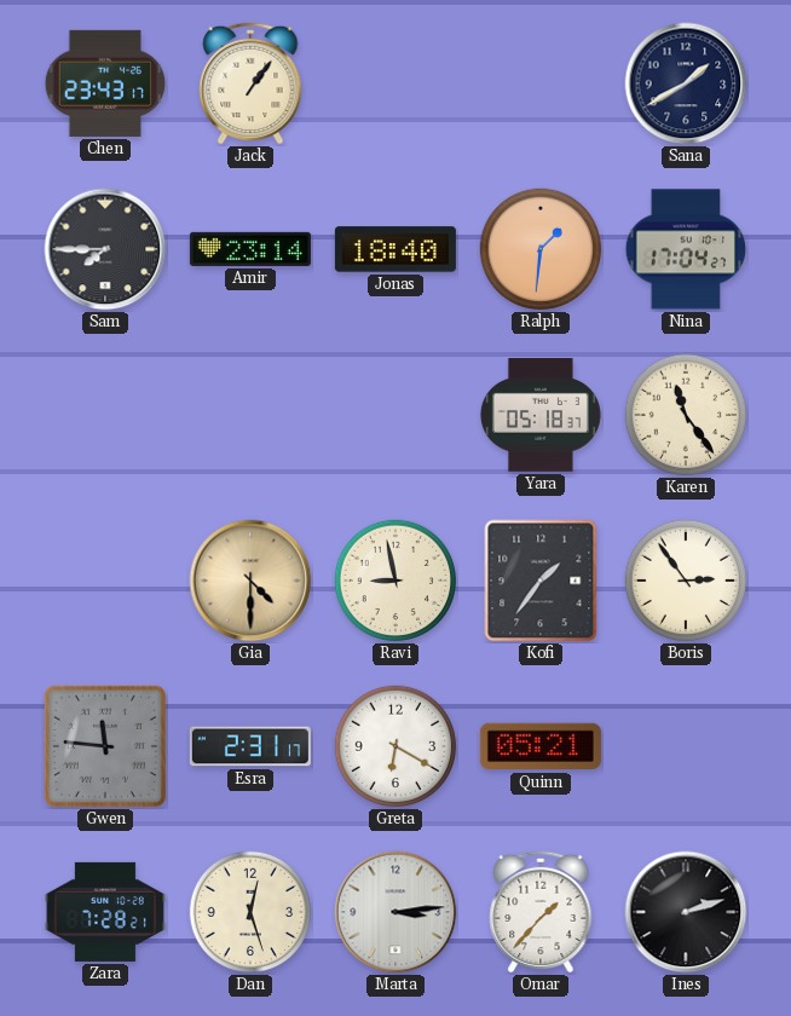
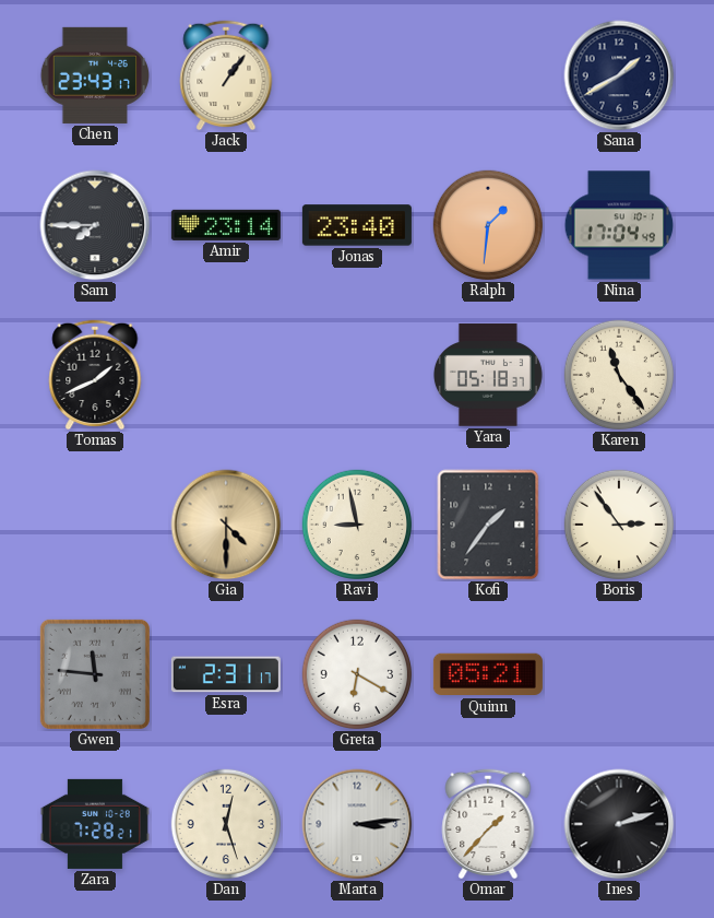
Jonas: 18:40 -> 23:40 (357, 225)
Nina: 17:04:27 -> 17:04:49 (619, 225)
Tomas: none -> 1:41 (95, 375)
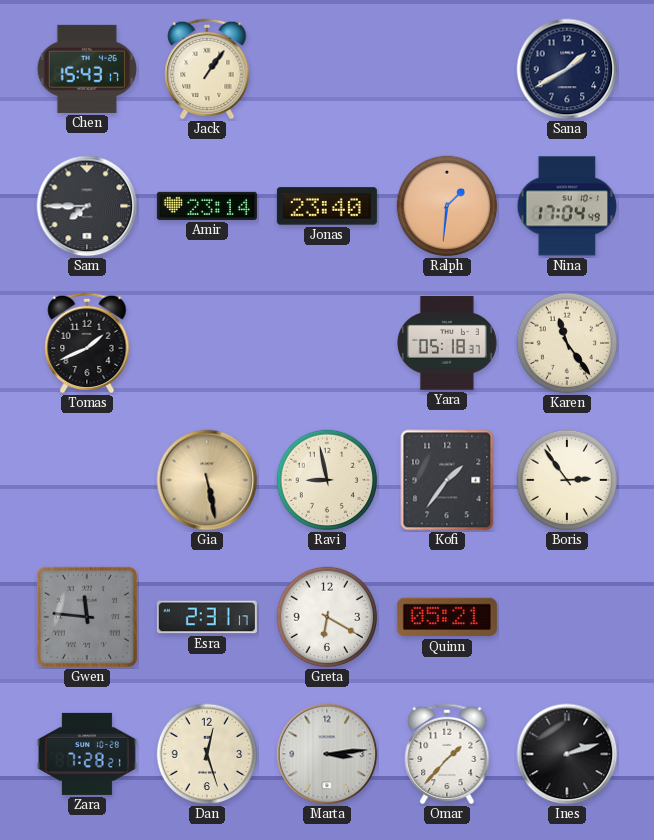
Chen: 23:43 -> 15:43 (86, 69)
Gia: 4:30 -> 5:28 (207, 480)
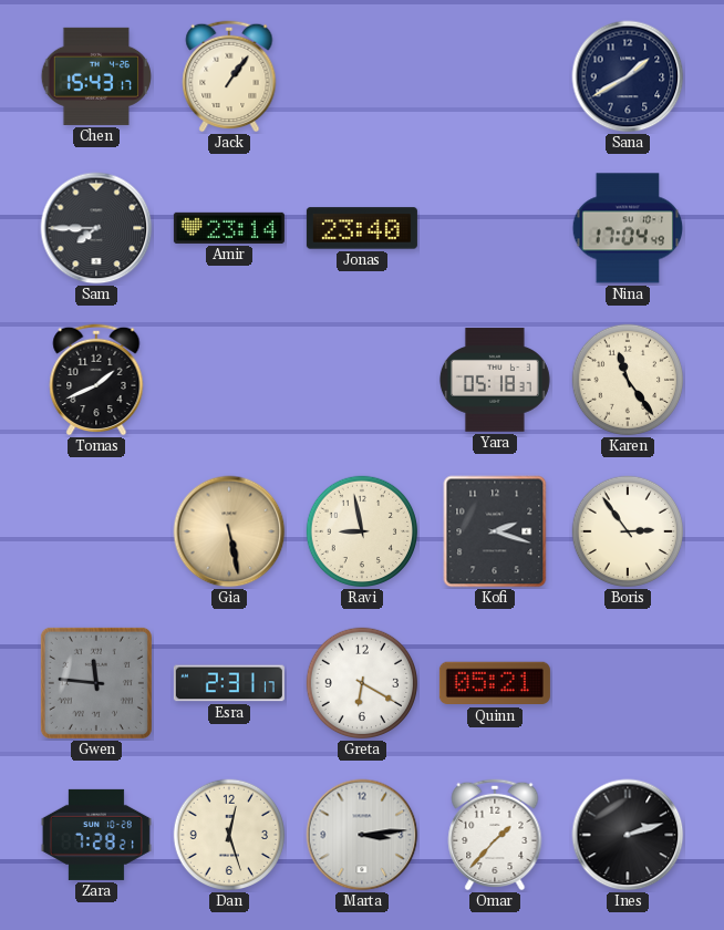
Ralph: 1:31 -> none (447, 206)
Kofi: 1:36 -> 2:18 (495, 531)
